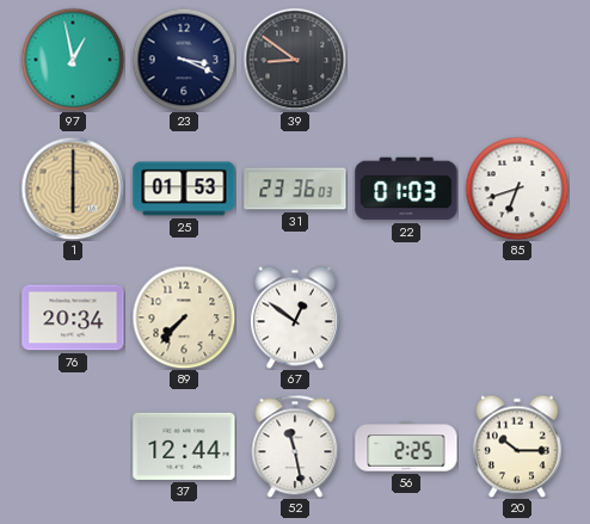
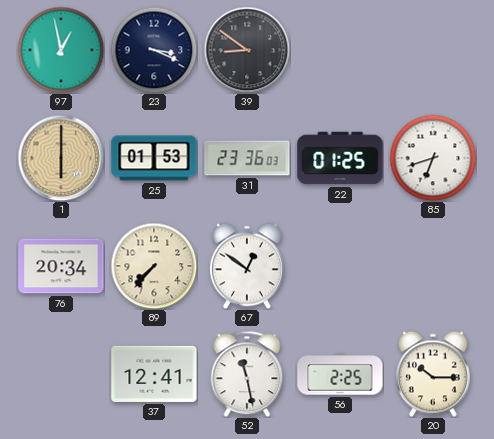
22: 01:03 -> 01:25 (340, 158)
37: 12:44 -> 12:41 (154, 374)
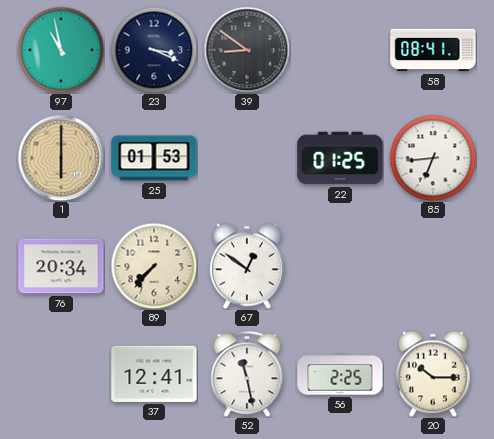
97: 12:58 -> 10:58 (61, 50)
58: none -> 08:41 (433, 50)
31: 23:36 -> none (247, 158)
85: 6:42 -> 6:44 (433, 158)
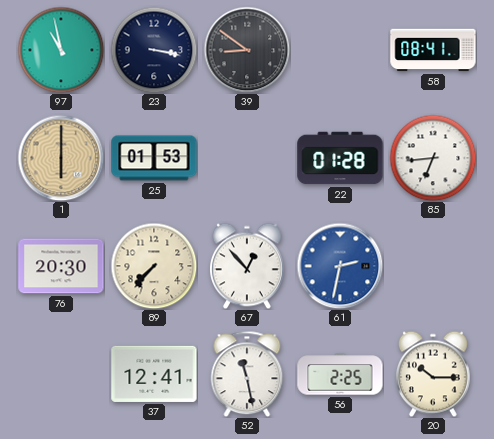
23: 3:19 -> 3:17 (154, 50)
22: 01:25 -> 01:28 (340, 158)
76: 20:34 -> 20:30 (61, 266)
67: 12:51 -> 12:53 (247, 266)
61: none -> 2:32 (340, 266)
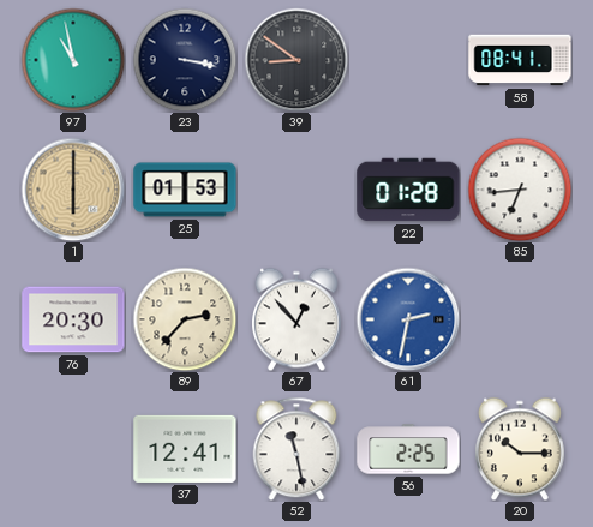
89: 7:37 -> 2:37 (185, 319)
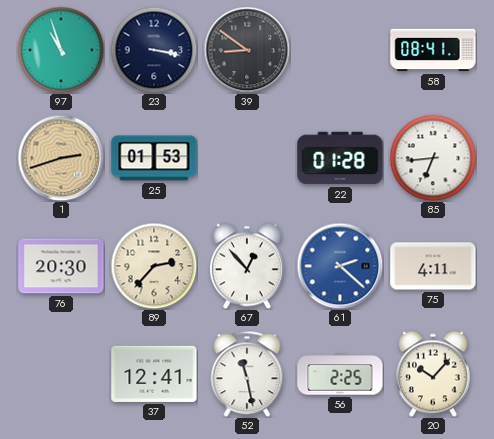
97: 10:58 -> 10:57 (61, 50)
1: 6:00 -> 2:42 (61, 158)
61: 2:32 -> 2:22 (340, 266)
75: none -> 4:11 (433, 266)
20: 10:15 -> 10:07 (433, 374)
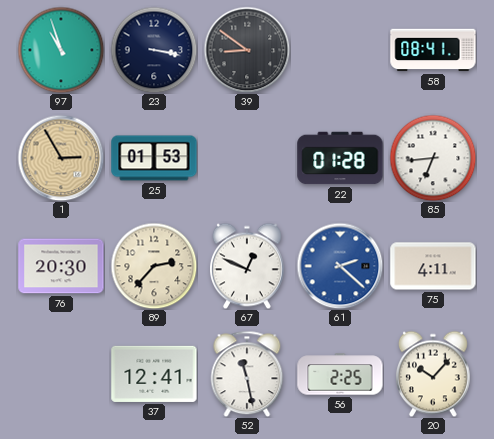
1: 2:42 -> 2:55 (61, 158)
67: 12:53 -> 12:49 (247, 266)
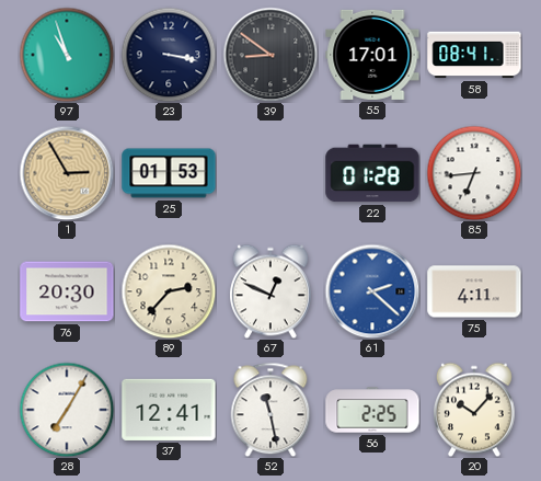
55: none -> 17:01 (372, 55)
28: none -> 7:05 (67, 410)
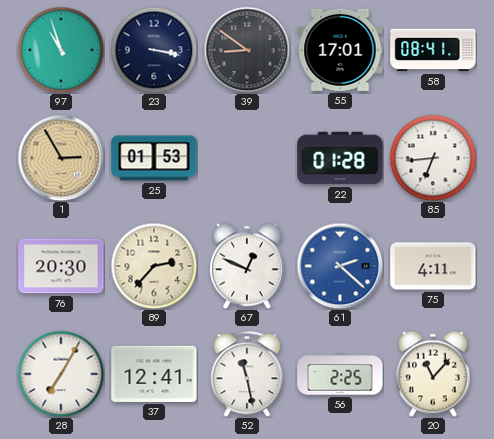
20: 10:07 -> 11:07 (433, 374)
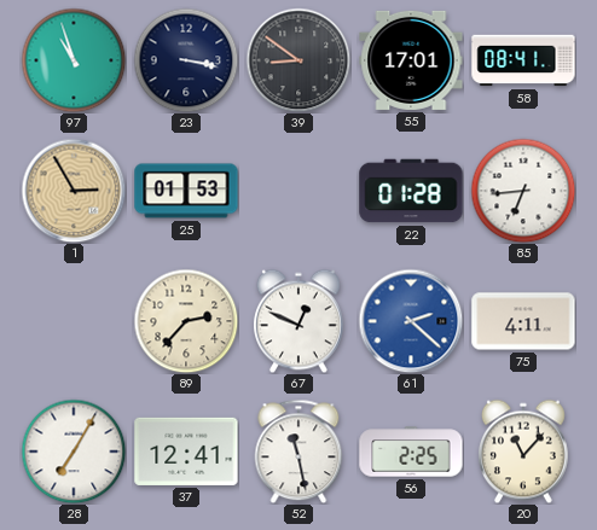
76: 20:30 -> none (61, 266)
